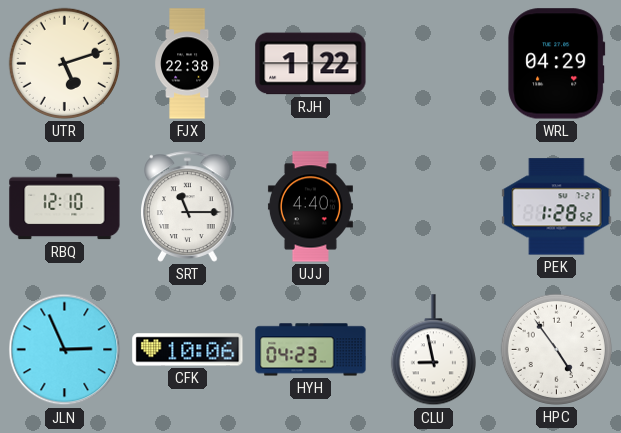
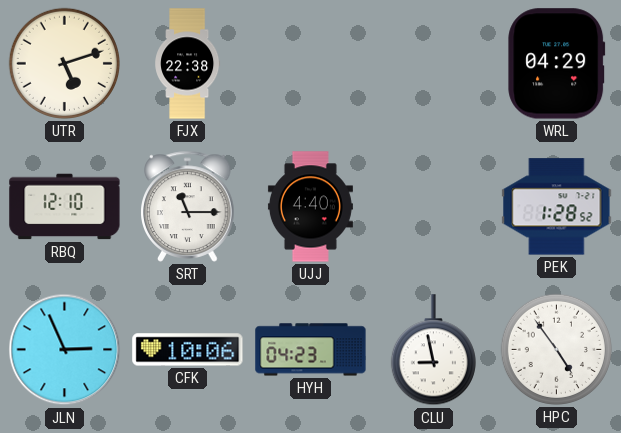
RJH: 1:22 -> none (311, 64)
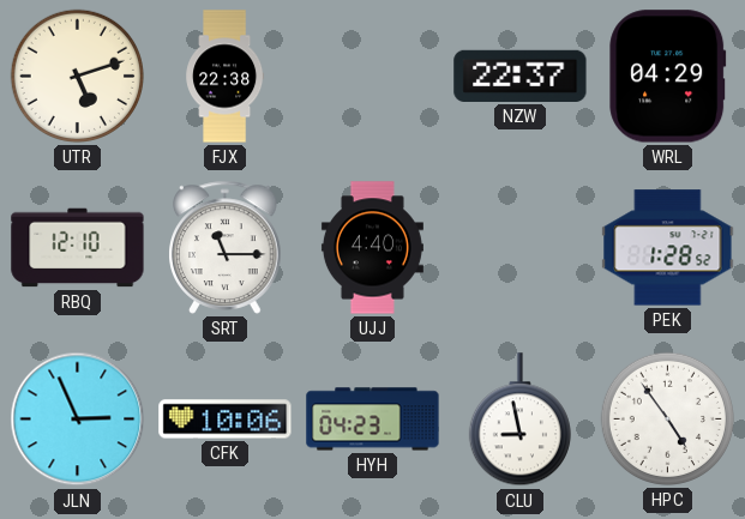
NZW: none -> 22:37 (521, 76)
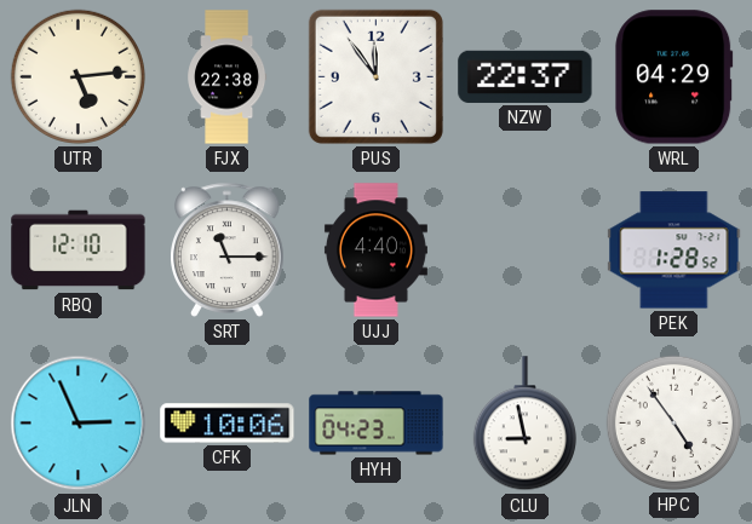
UTR: 5:12 -> 5:14 (78, 76)
PUS: none -> 11:54 (375, 76)
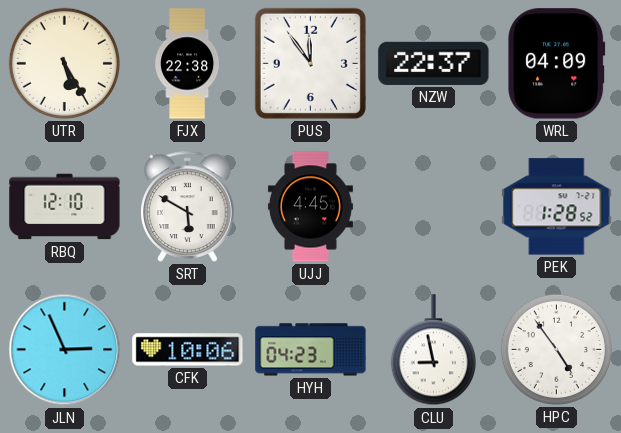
UTR: 5:14 -> 5:25 (64, 63)
WRL: 04:29 -> 04:09 (557, 64)
SRT: 11:15 -> 5:50 (188, 206)
UJJ: 4:40 -> 4:45 (310, 207)
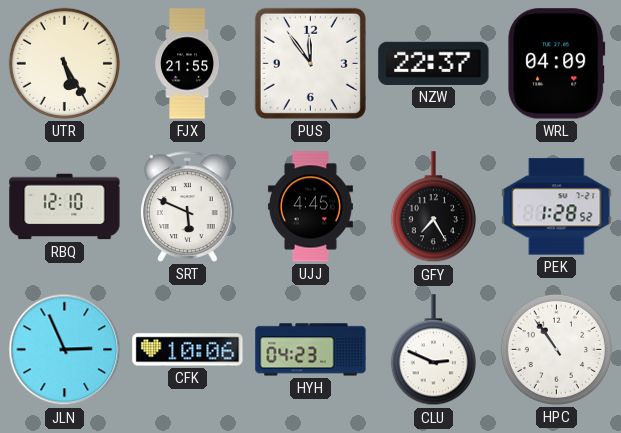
FJX: 22:38 -> 21:55 (188, 64)
SRT: 5:50 -> 5:49 (188, 206)
GFY: none -> 7:25 (433, 207)
CLU: 8:58 -> 2:49 (433, 350)
HPC: 4:54 -> 10:54 (556, 349)
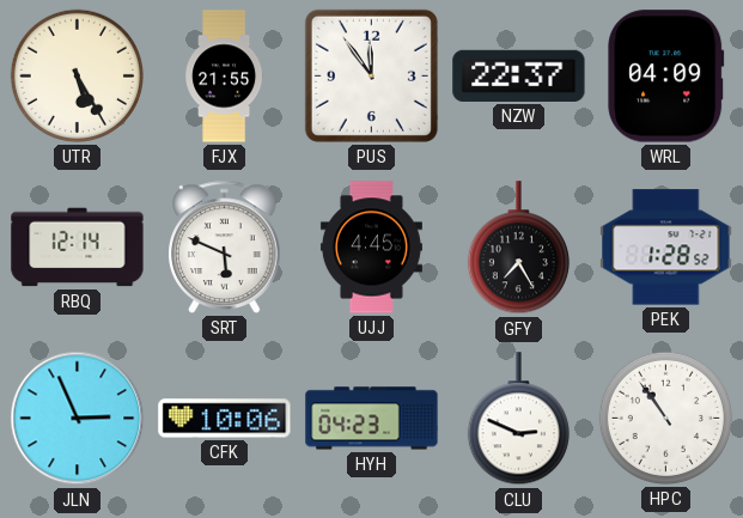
RBQ: 12:10 -> 12:14 (78, 248)
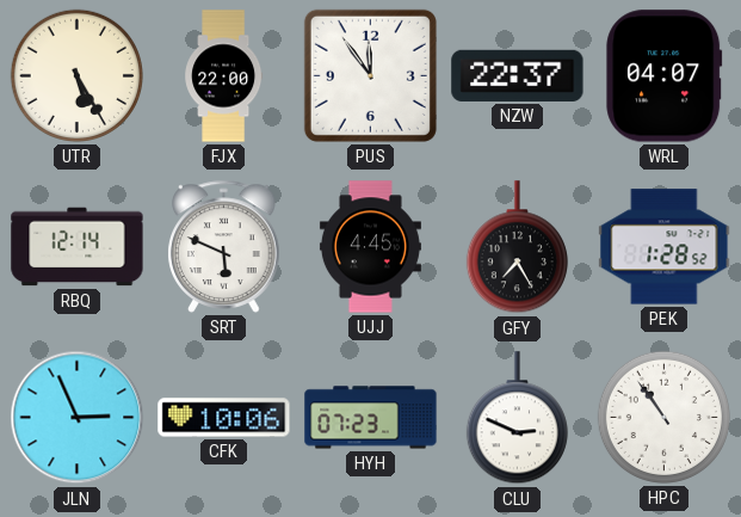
FJX: 21:55 -> 22:00 (224, 76)
WRL: 04:09 -> 04:07 (665, 76)
HYH: 04:23 -> 07:23 (371, 418)
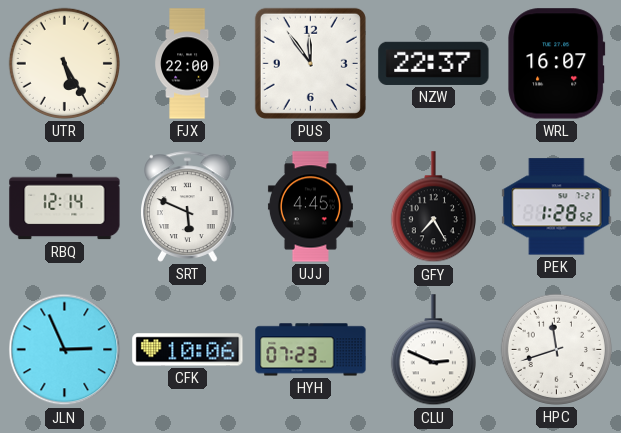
WRL: 04:07 -> 16:07 (557, 64)
HPC: 10:54 -> 11:42 (556, 349)
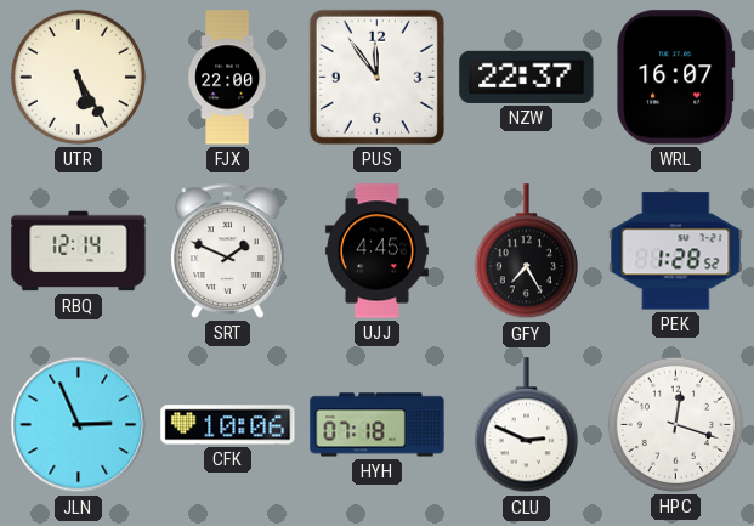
SRT: 5:49 -> 1:49 (228, 250)
HYH: 07:23 -> 07:18 (378, 425)
HPC: 11:42 -> 12:18 (675, 424)
